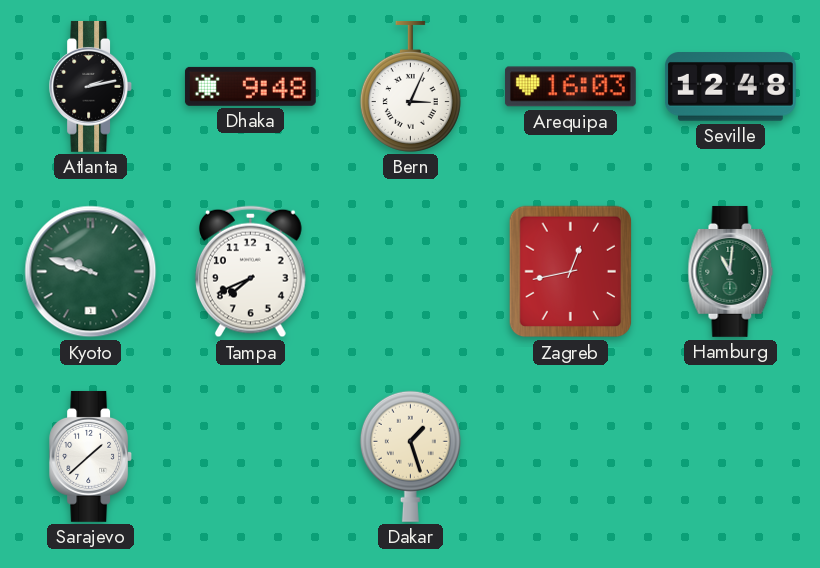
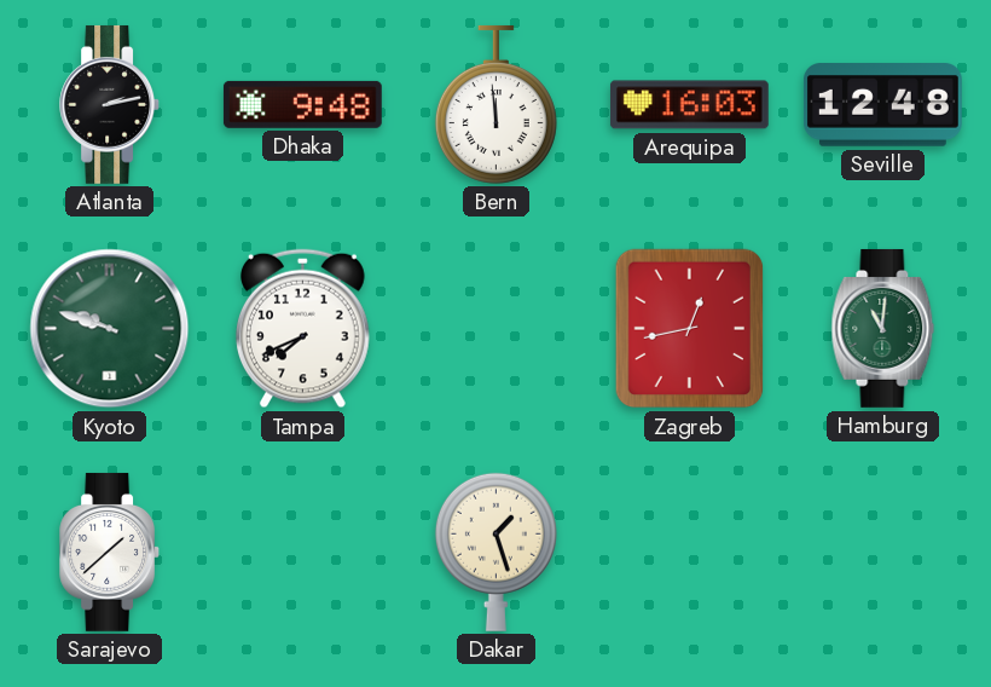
Bern: 3:04 -> 11:59 (495, 104)
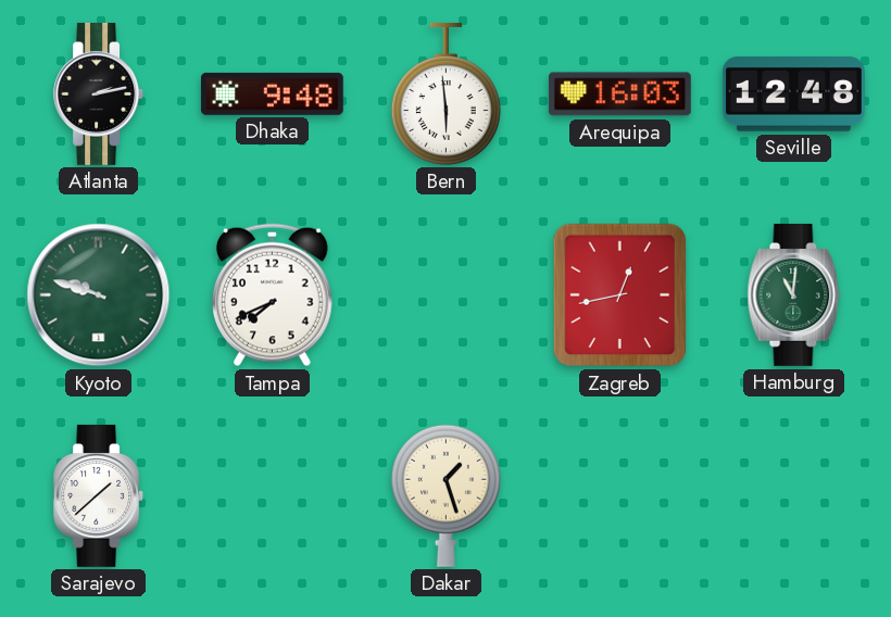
Bern: 11:59 -> 5:59 (446, 93)
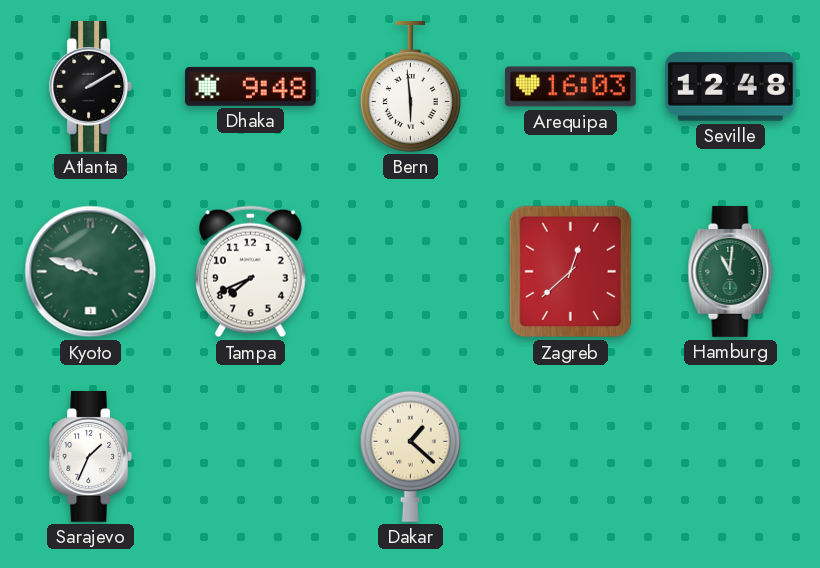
Atlanta: 2:13 -> 2:10 (90, 86)
Zagreb: 12:43 -> 12:38 (571, 272)
Sarajevo: 1:38 -> 1:34 (90, 456)
Dakar: 1:27 -> 1:22 (410, 456)
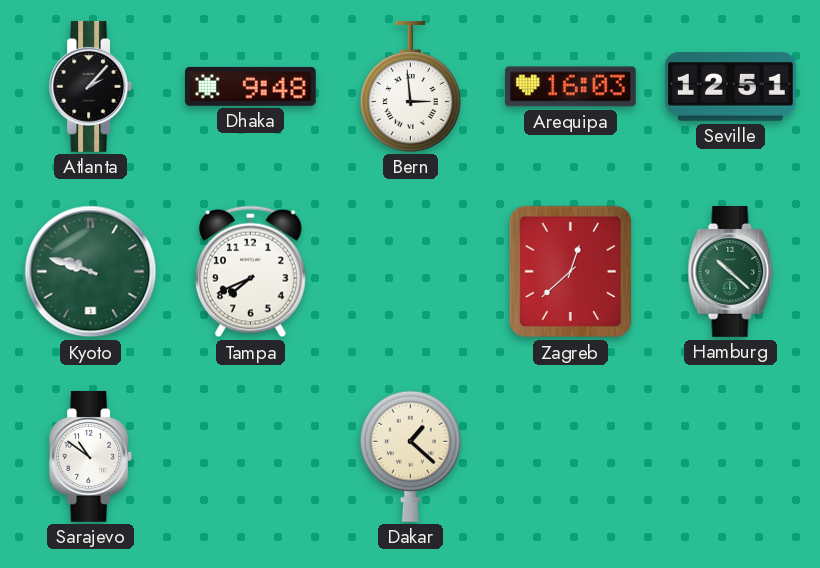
Atlanta: 2:10 -> 2:07 (90, 86)
Bern: 5:59 -> 2:59 (410, 86)
Seville: 12:48 -> 12:51 (730, 87)
Hamburg: 11:01 -> 10:22 (731, 271)
Sarajevo: 1:34 -> 10:51 (90, 456)
